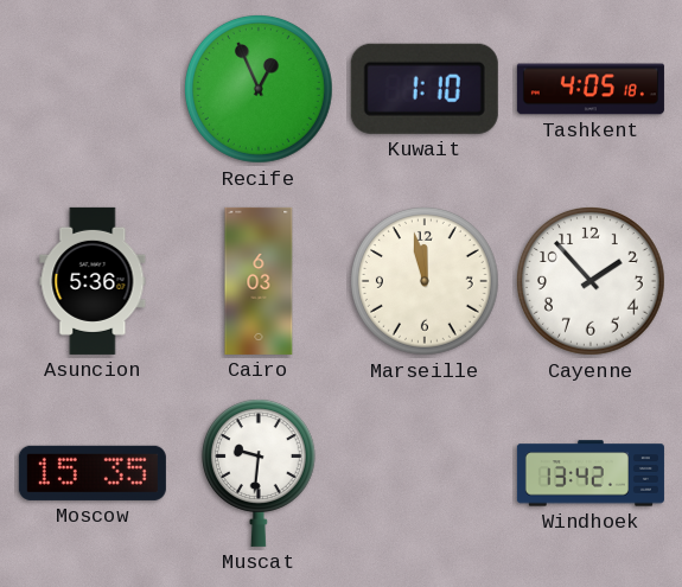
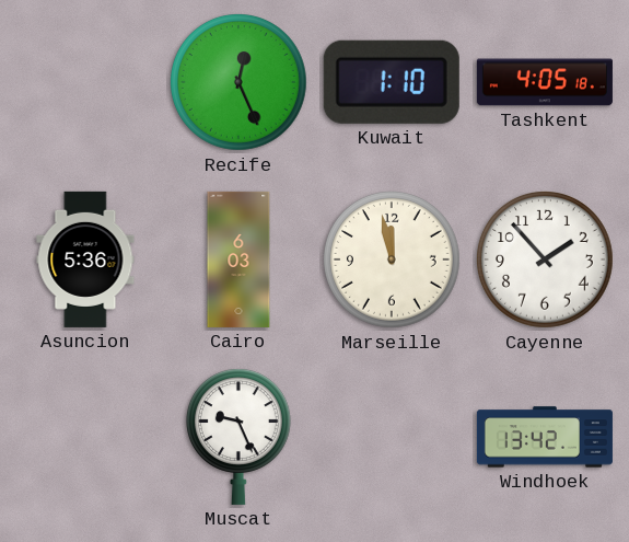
Recife: 12:56 -> 12:26 (240, 83)
Moscow: 15:35 -> none (93, 473)
Muscat: 9:31 -> 9:26 (238, 437)
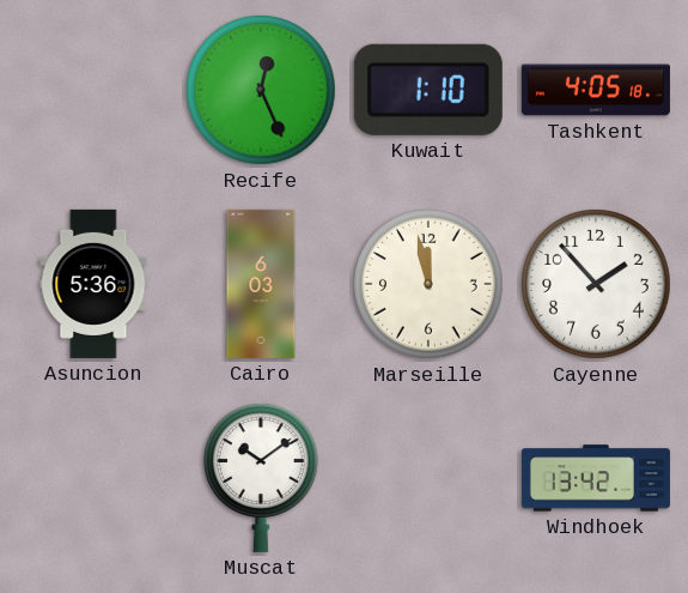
Muscat: 9:26 -> 10:09 (261, 478)
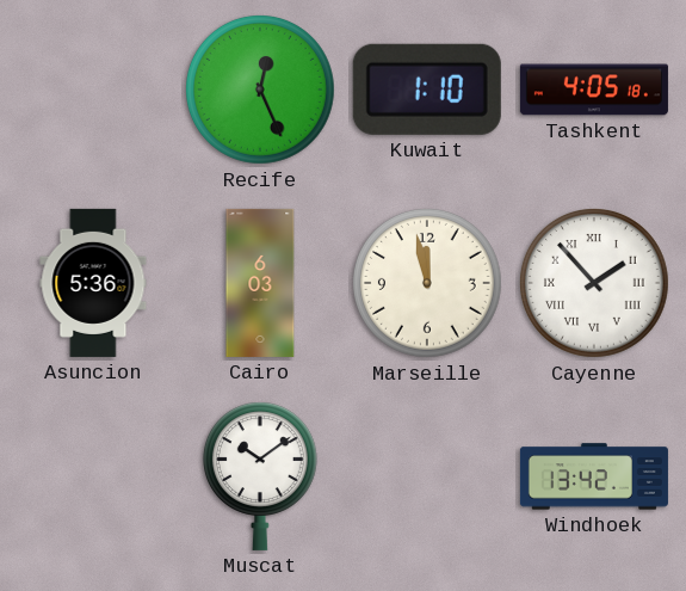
Cayenne numerals: Arabic -> Roman (595, 284)
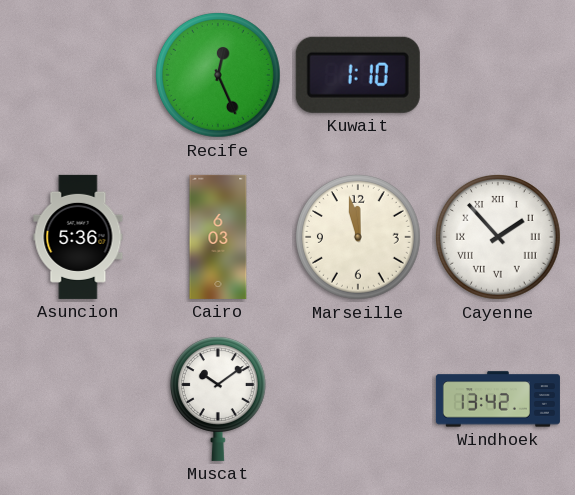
Tashkent: 4:05 -> none (594, 90)
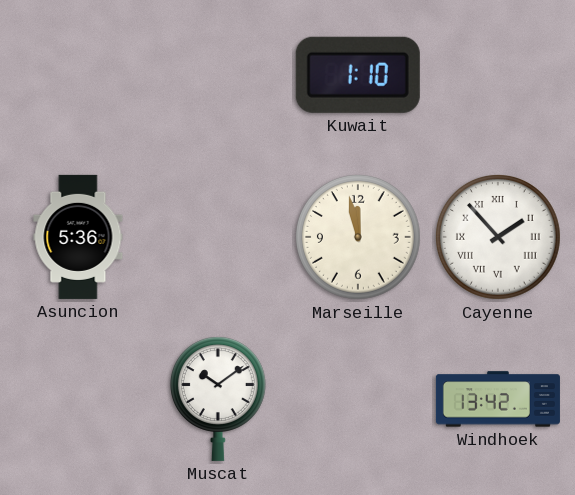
Recife: 12:26 -> none (219, 76)
Cairo: 6:03 -> none (218, 237)
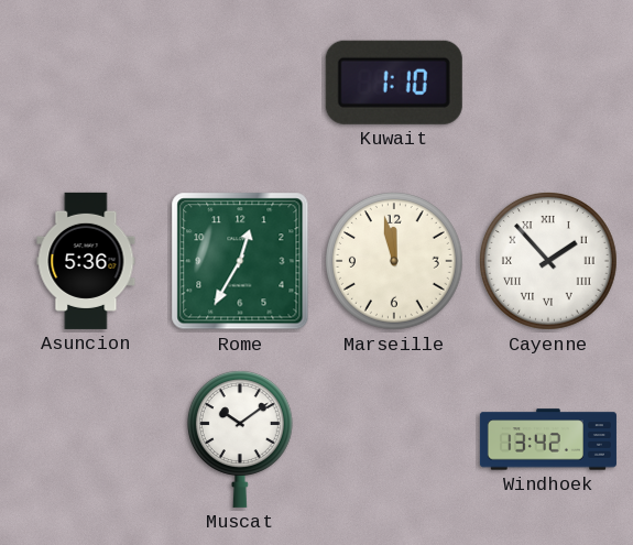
Rome: none -> 12:35 (240, 261)
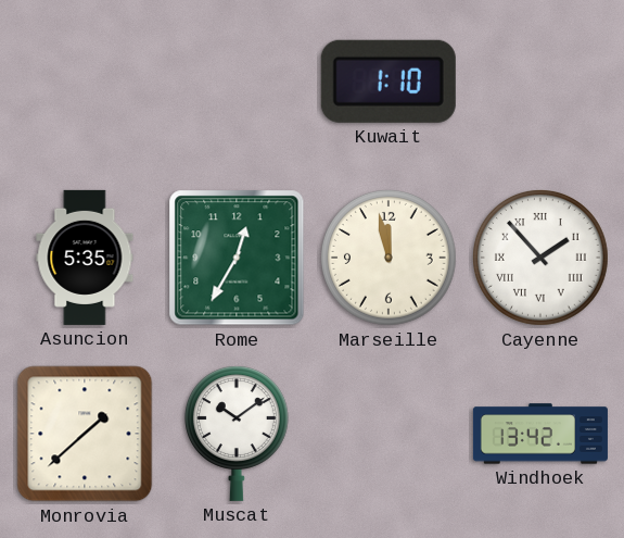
Asuncion: 5:36 -> 5:35 (85, 258)
Monrovia: none -> 1:38 (85, 434)
